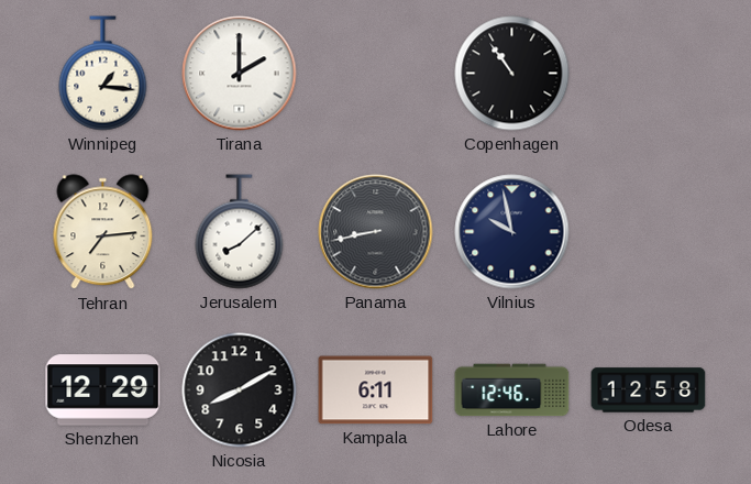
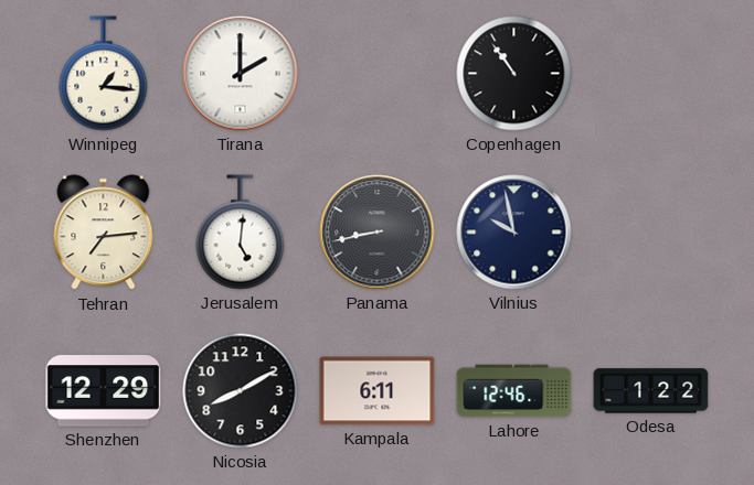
Jerusalem: 8:08 -> 5:01 (241, 233)
Odesa: 12:58 -> 1:22 (651, 391)
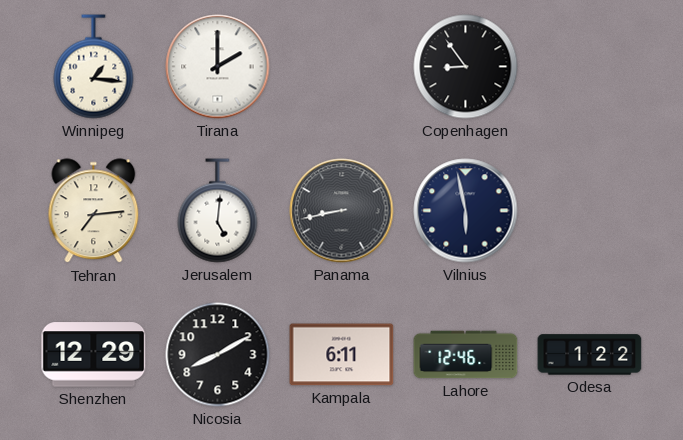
Copenhagen: 10:54 -> 8:54 (466, 67)
Vilnius: 9:58 -> 5:58 (466, 211)
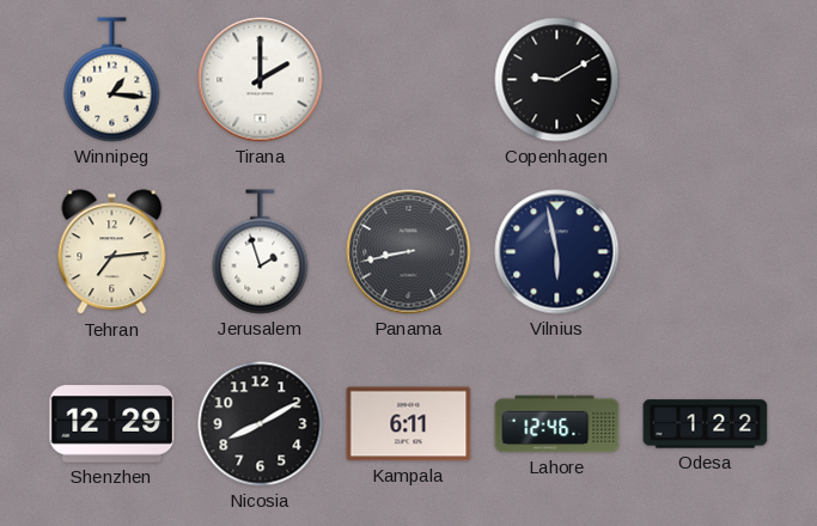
Copenhagen: 8:54 -> 9:10 (557, 80)
Jerusalem: 5:01 -> 1:57 (261, 252)
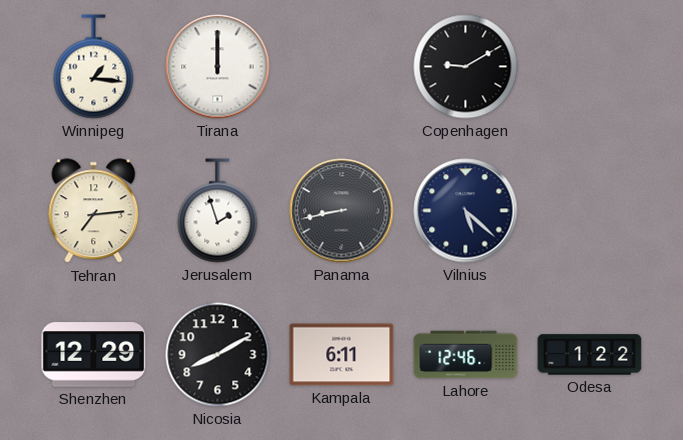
Tirana: 2:00 -> 12:00 (218, 67)
Vilnius: 5:58 -> 5:22 (466, 211)
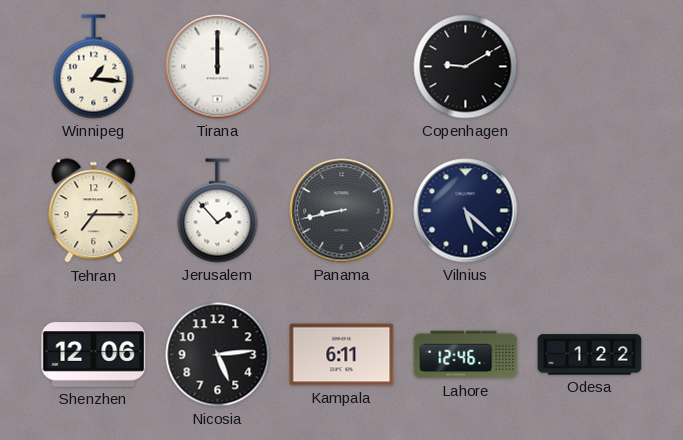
Tehran: 7:14 -> 7:15 (94, 211)
Jerusalem: 1:57 -> 1:53 (218, 211)
Shenzhen: 12:29 -> 12:06 (94, 355)
Nicosia: 8:10 -> 5:14 (218, 355)
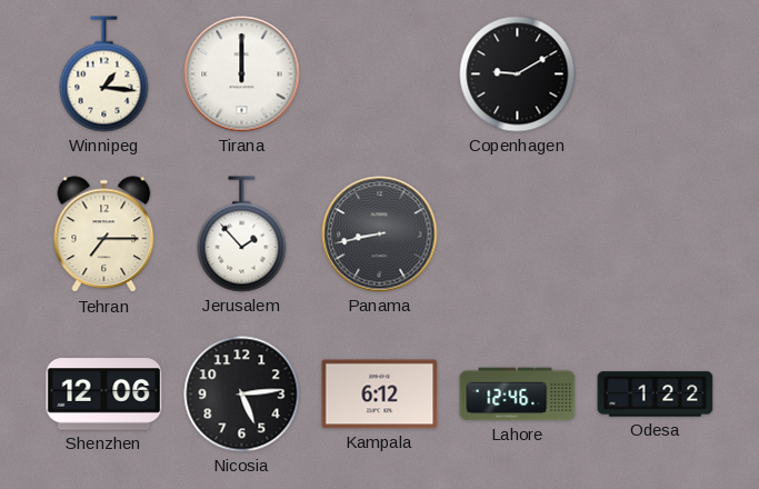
Vilnius: 5:22 -> none (466, 211)
Kampala: 6:11 -> 6:12 (380, 395)
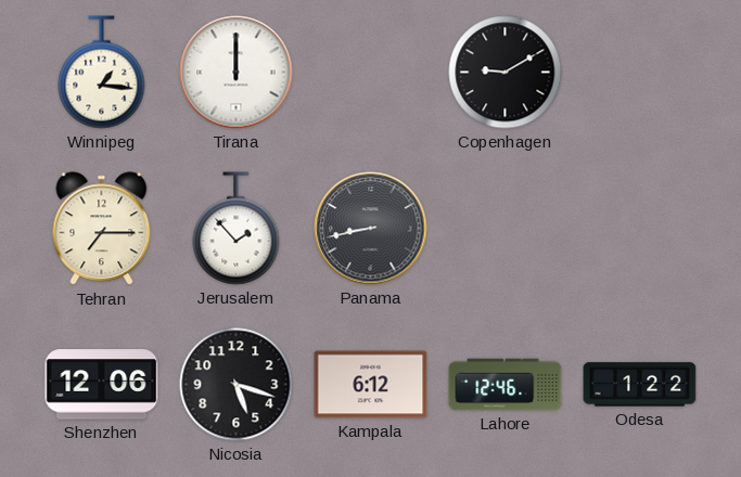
Nicosia: 5:14 -> 5:18 (237, 385)
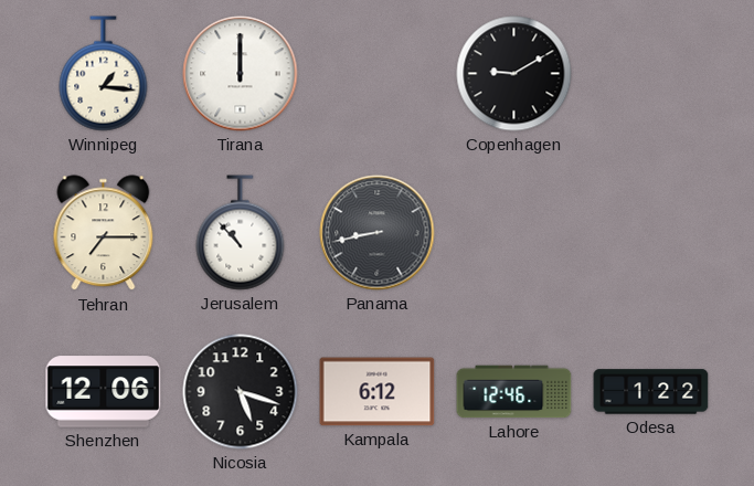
Jerusalem: 1:53 -> 10:53 (241, 233)
